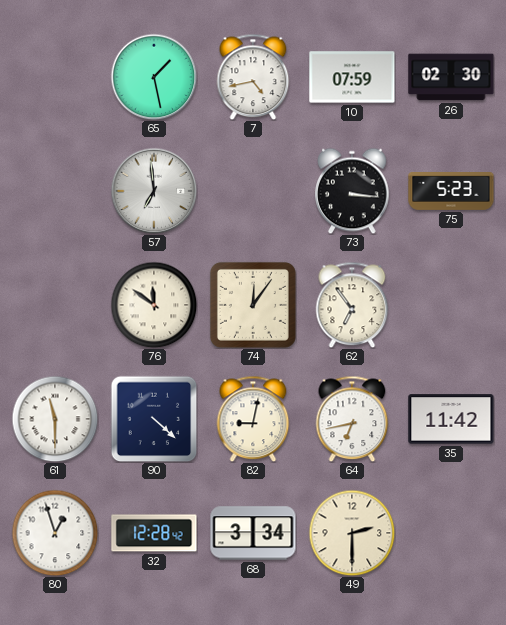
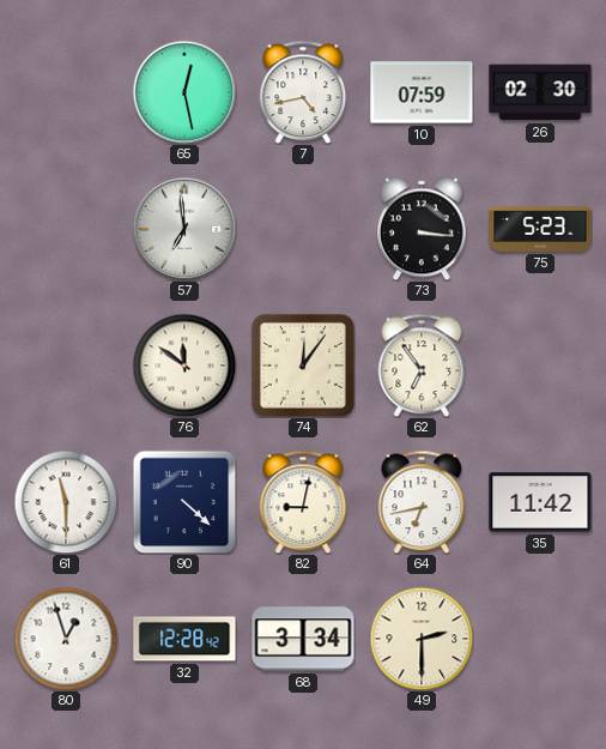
65: 1:28 -> 12:28 (184, 92)
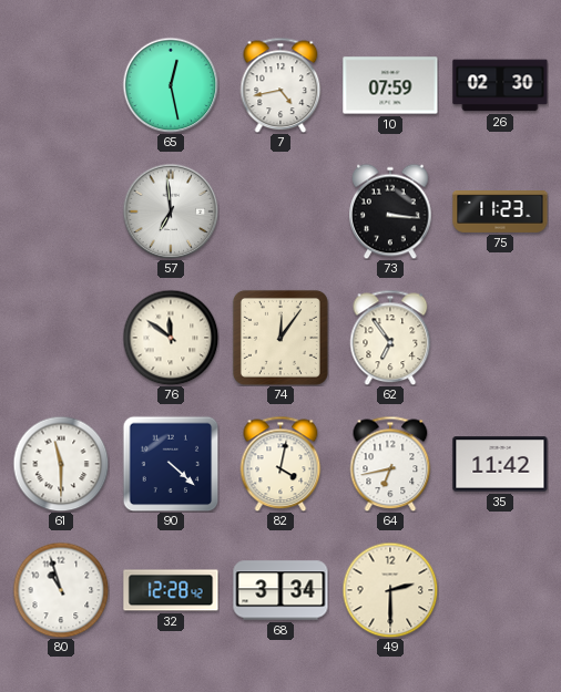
75: 5:23 -> 11:23 (500, 213)
82: 9:02 -> 4:02 (280, 464)
80: 12:57 -> 10:57 (61, 590)
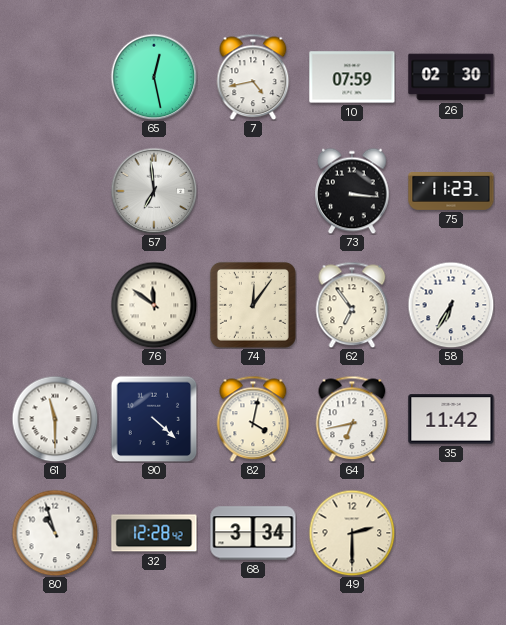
58: none -> 6:35 (451, 305)
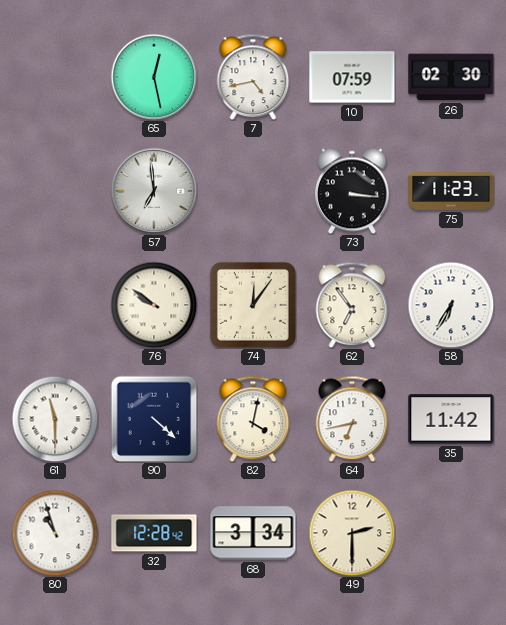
76: 11:51 -> 9:51 (154, 305)
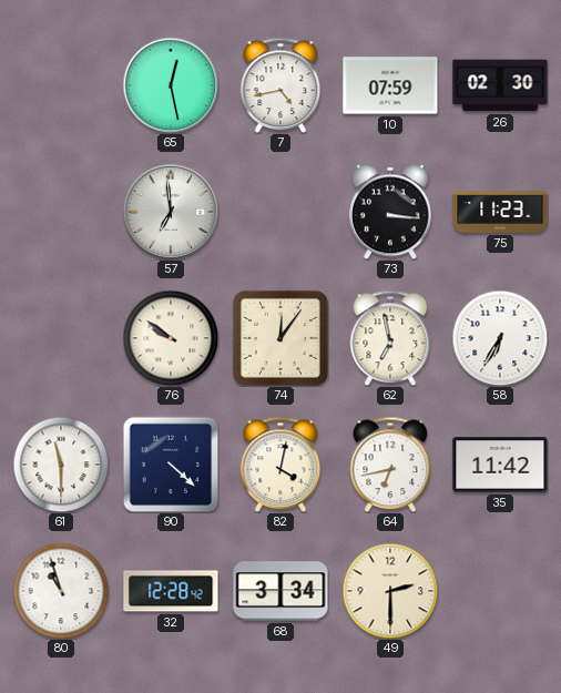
62: 6:54 -> 6:58 (390, 338)
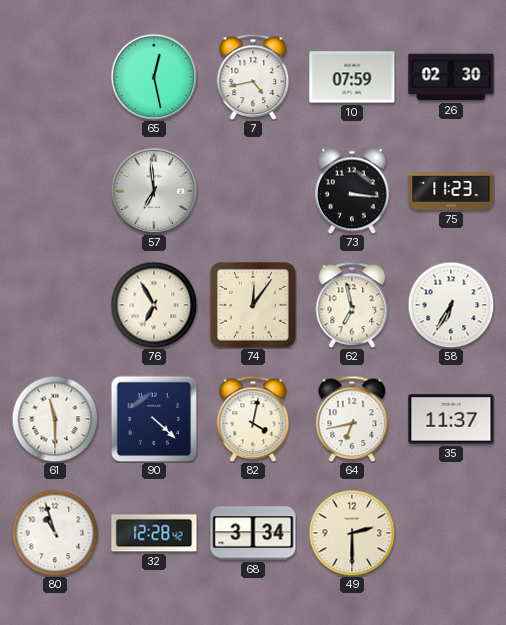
76: 9:51 -> 6:55 (154, 305)
35: 11:42 -> 11:37 (451, 419)
